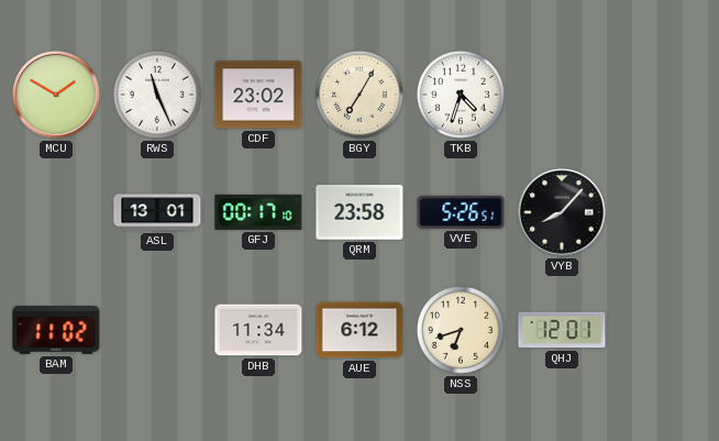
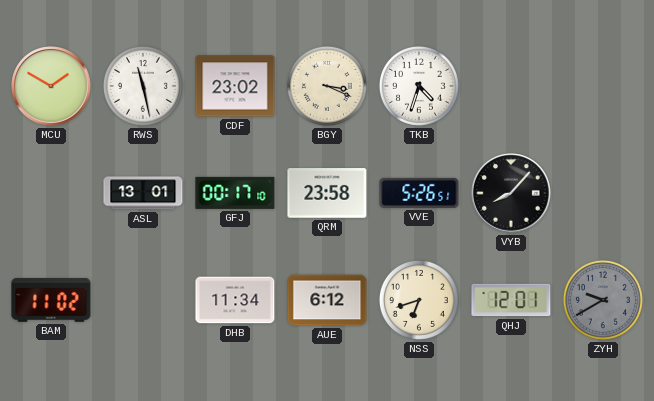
RWS: 11:26 -> 11:28 (143, 86)
BGY: 7:05 -> 3:19 (327, 86)
ZYH: none -> 9:40 (603, 300)
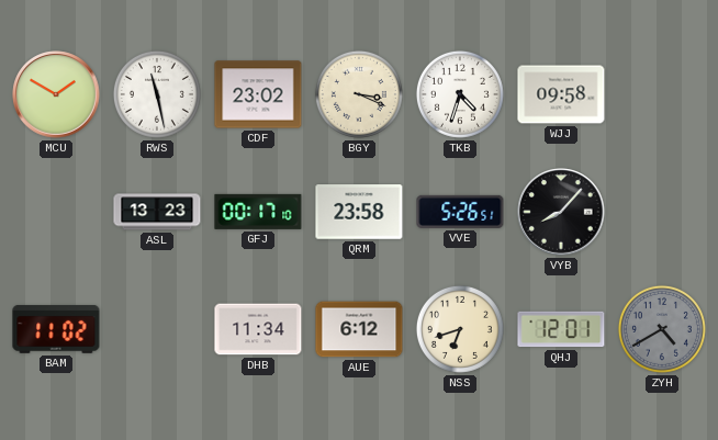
WJJ: none -> 09:58 (561, 94)
ASL: 13:01 -> 13:23 (157, 212)
ZYH: 9:40 -> 4:40 (662, 329)
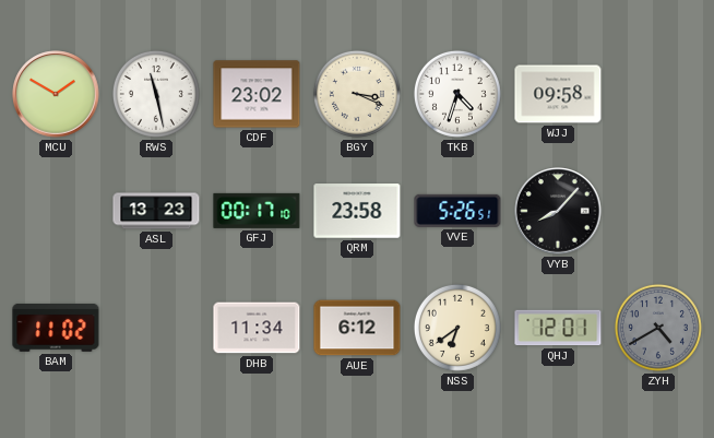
NSS: 6:42 -> 6:39 (457, 328)
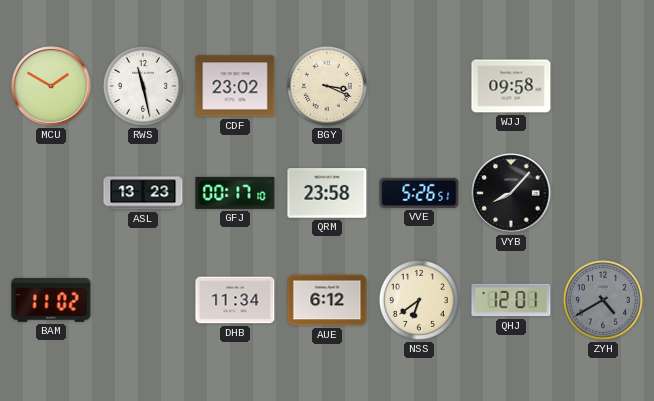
TKB: 4:33 -> none (457, 94)
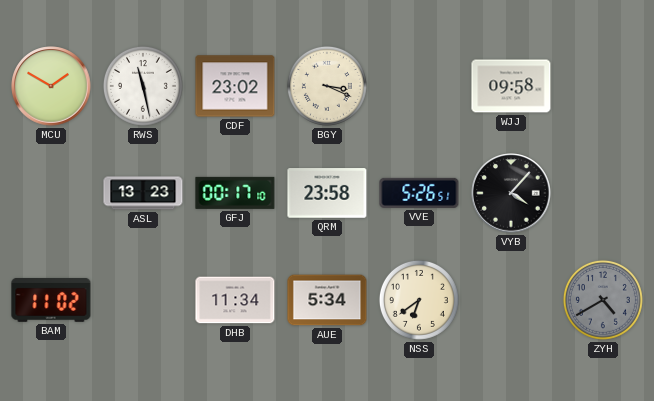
VYB: 8:07 -> 4:07 (511, 193)
AUE: 6:12 -> 5:34 (327, 300)
QHJ: 12:01 -> none (511, 300)
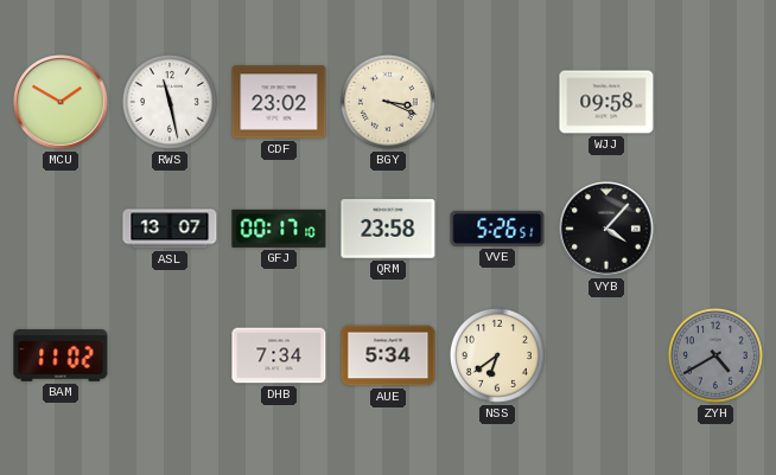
ASL: 13:23 -> 13:07 (170, 229)
DHB: 11:34 -> 7:34 (279, 355)
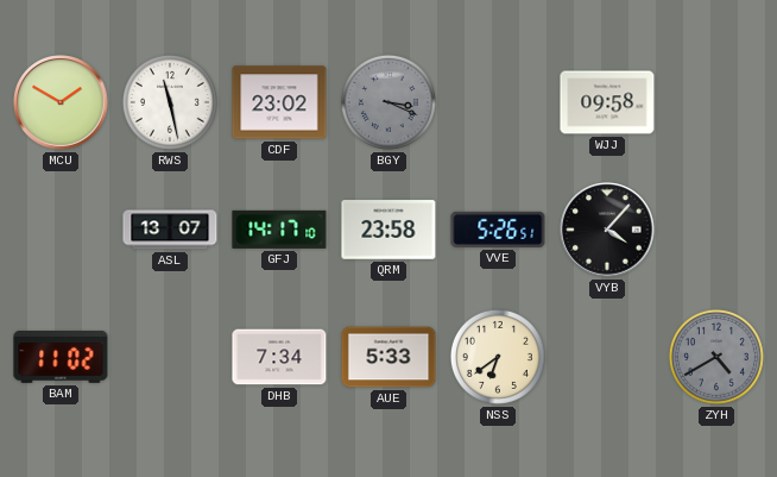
BGY dial: cream -> grey (389, 102)
GFJ: 00:17 -> 14:17 (279, 230)
AUE: 5:34 -> 5:33 (389, 357)
